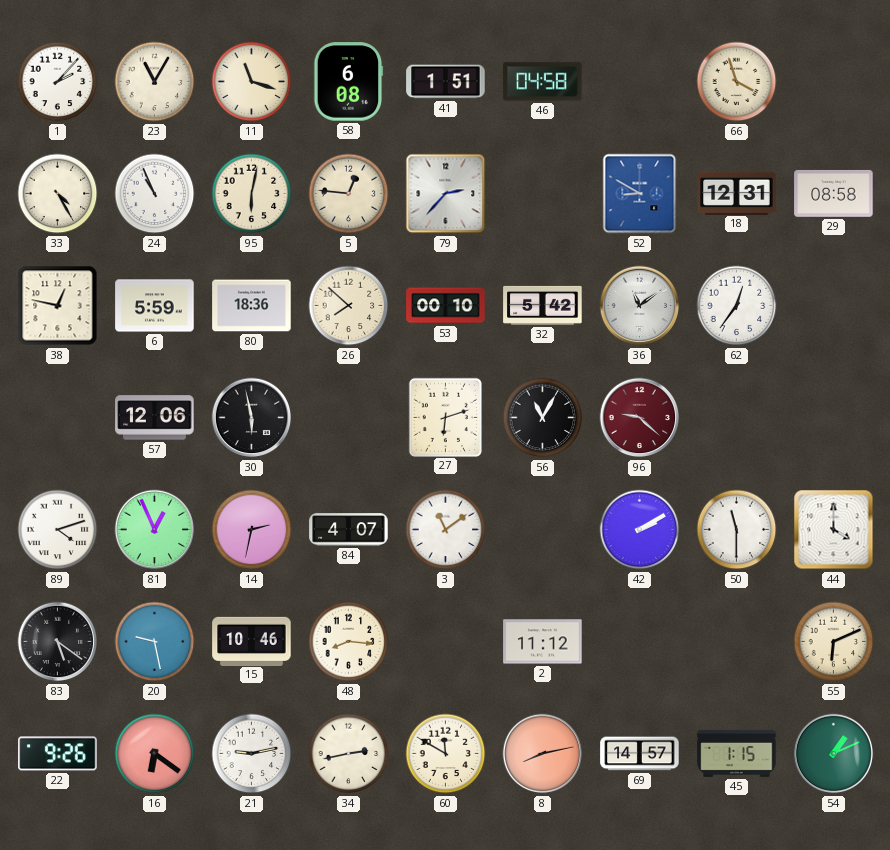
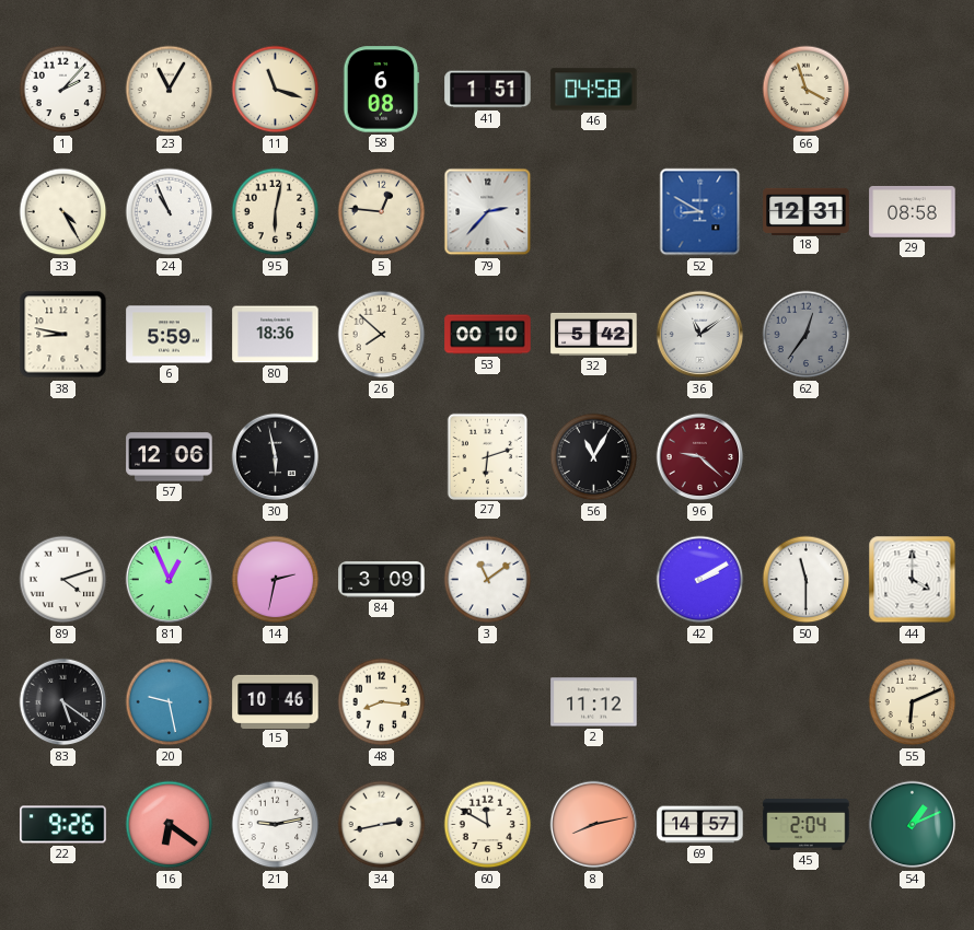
38: 12:47 -> 8:47 (63, 335)
62 dial: white -> grey (807, 335)
84: 4:07 -> 3:09 (382, 580)
45: 1:15 -> 2:04 (807, 824)
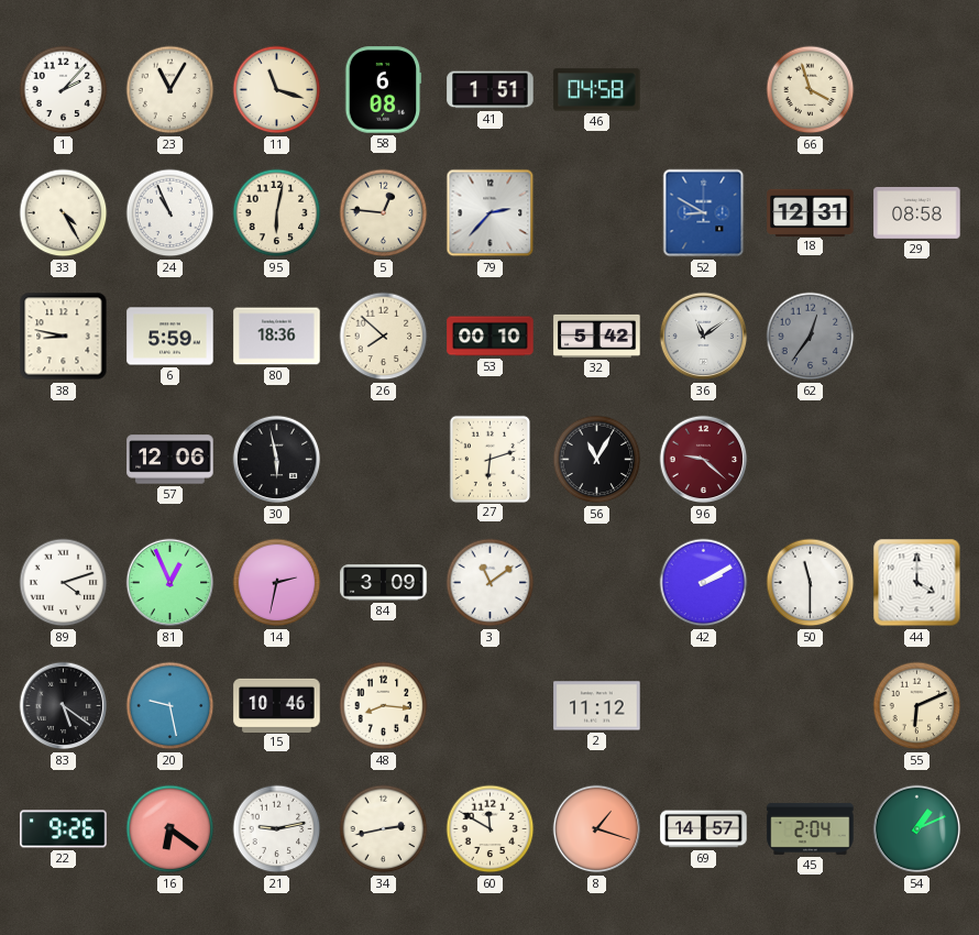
8: 8:13 -> 1:18 (597, 829)
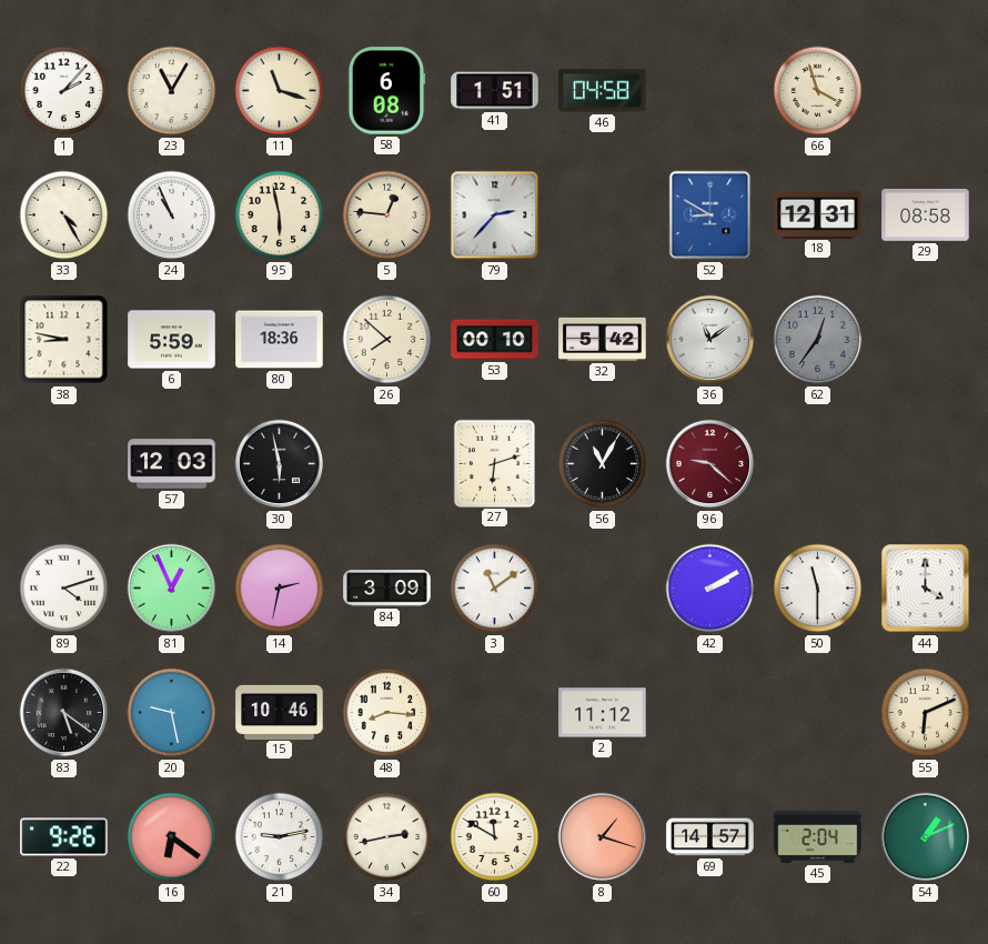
95: 6:02 -> 5:58 (280, 215)
57: 12:06 -> 12:03 (172, 464)
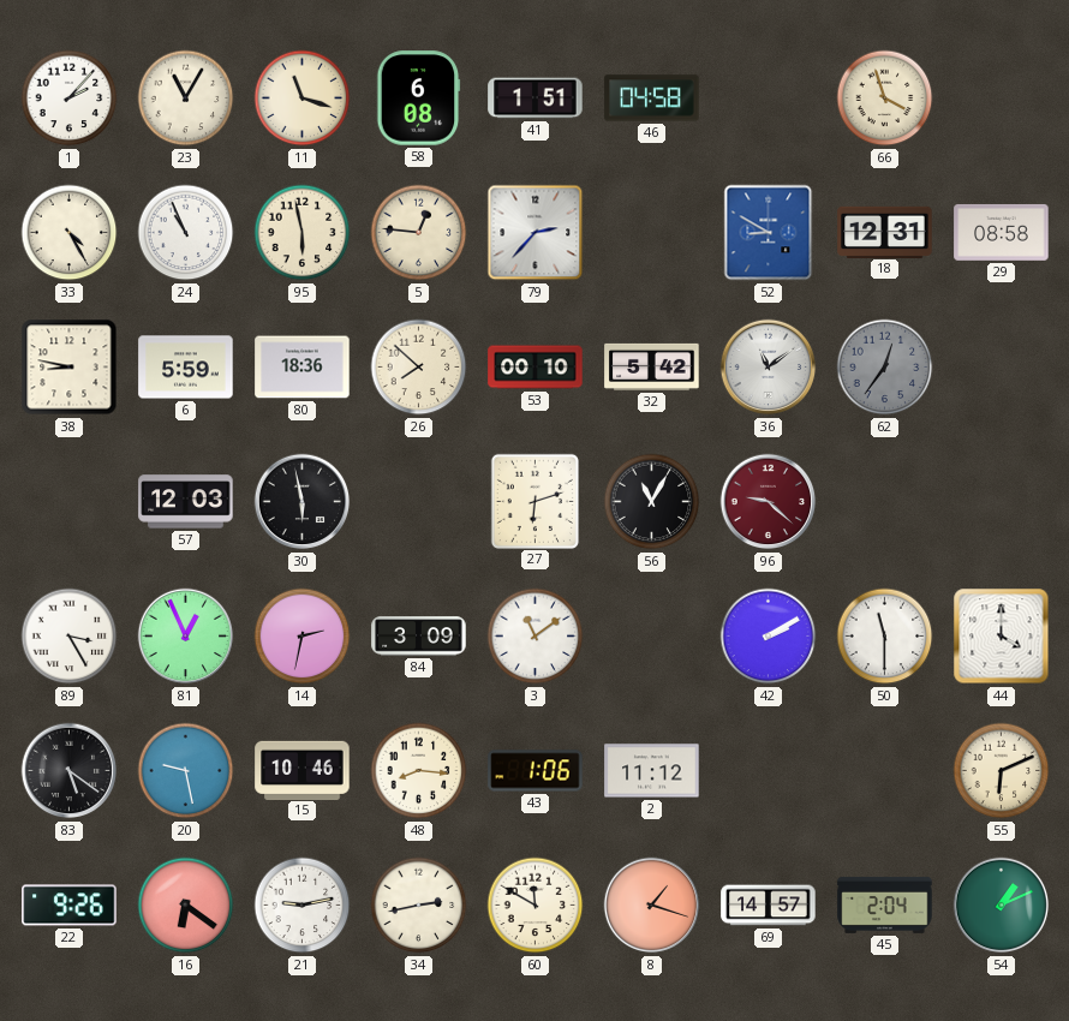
89: 4:12 -> 3:25 (70, 637)
43: none -> 1:06 (536, 771)
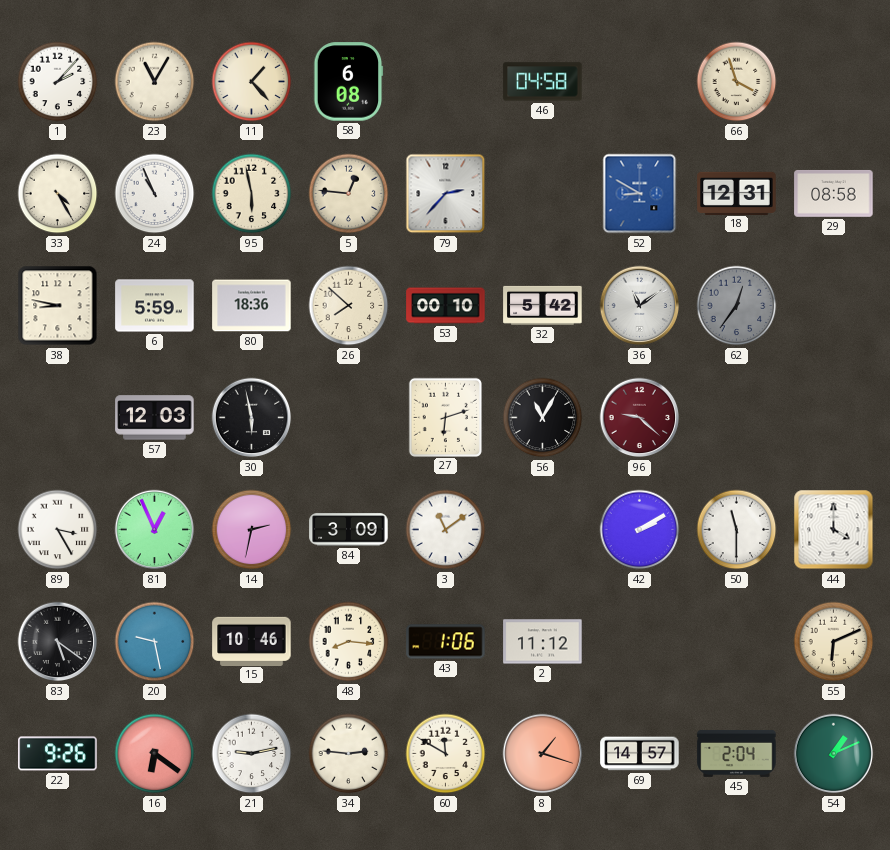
11: 11:18 -> 1:23 (252, 82)
41: 1:51 -> none (536, 98)
34: 2:43 -> 2:46 (349, 754)
